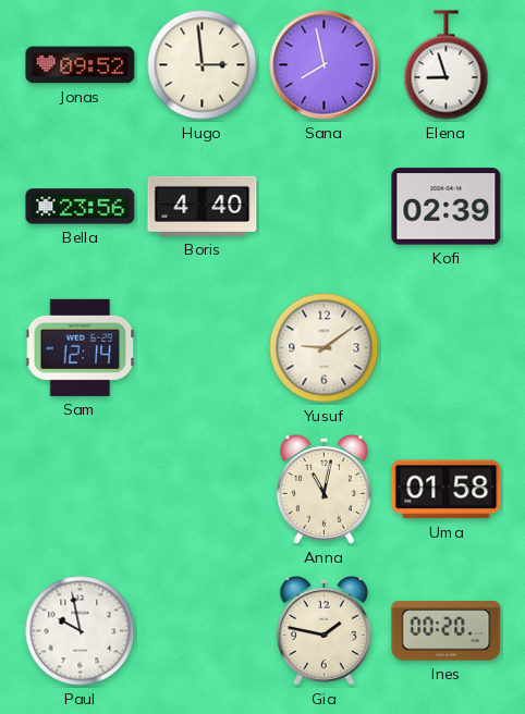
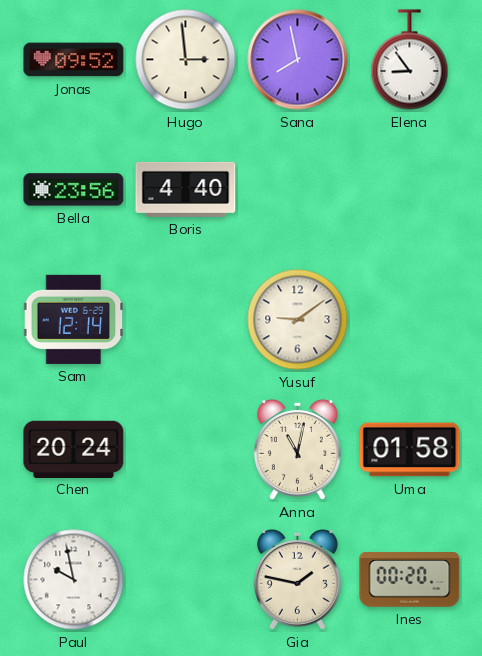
Elena: 8:57 -> 8:54 (410, 60)
Kofi: 02:39 -> none (447, 207)
Chen: none -> 20:24 (74, 449)
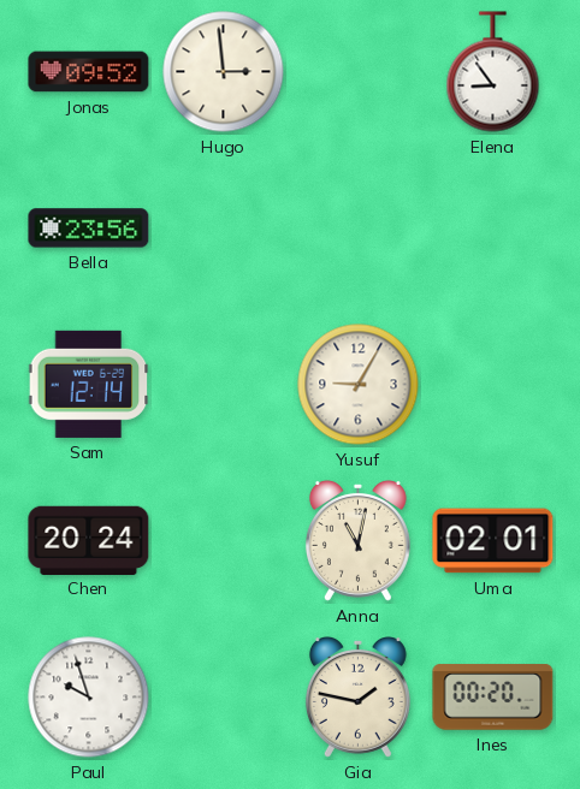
Sana: 7:58 -> none (298, 60)
Boris: 4:40 -> none (186, 189)
Yusuf: 9:09 -> 9:05 (359, 385)
Uma: 01:58 -> 02:01 (493, 541)
Paul: 9:58 -> 9:57 (89, 698)
